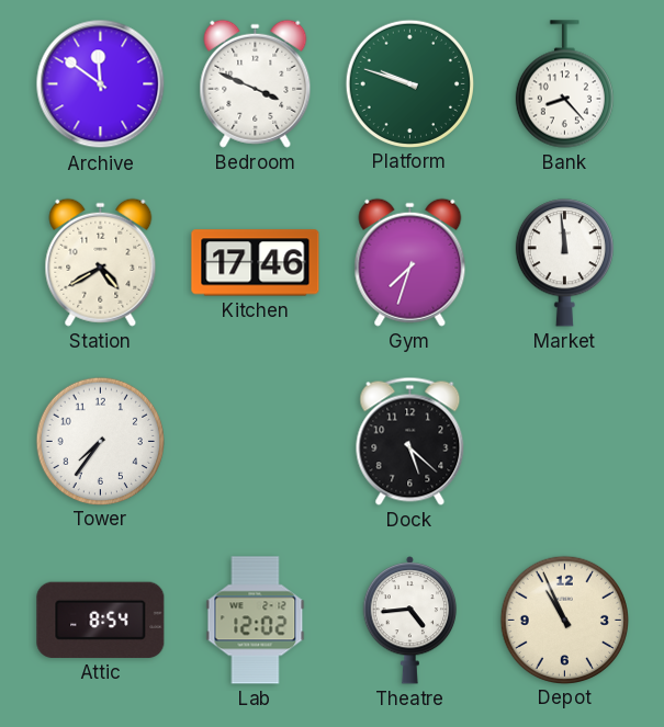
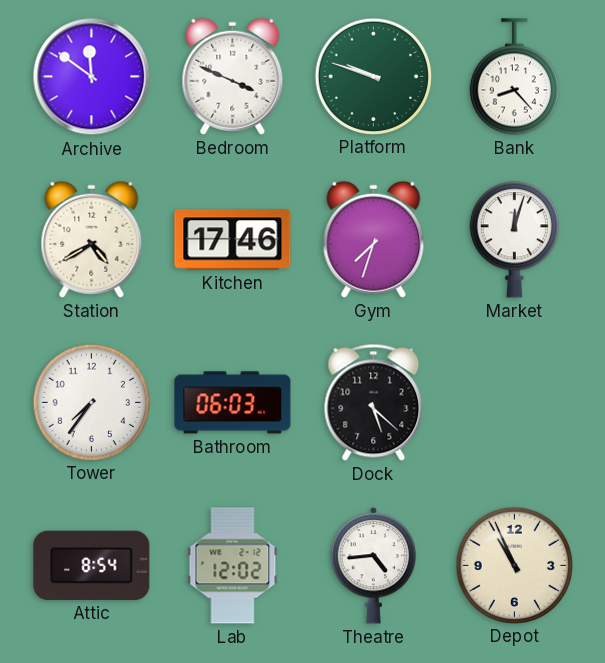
Market: 11:59 -> 12:03 (514, 240)
Bathroom: none -> 06:03 (233, 403)
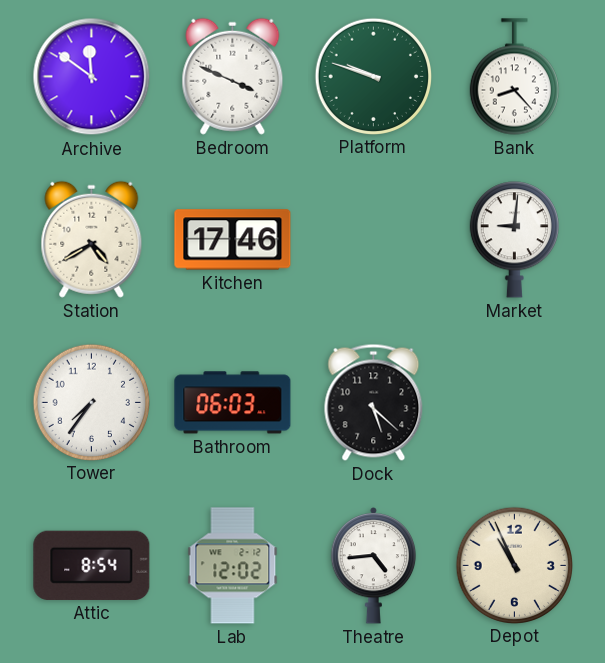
Gym: 7:33 -> none (374, 239)
Market: 12:03 -> 9:01 (514, 240)
